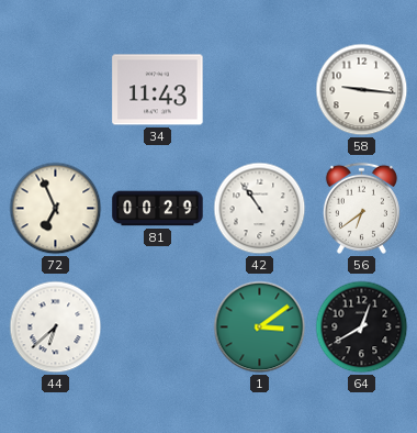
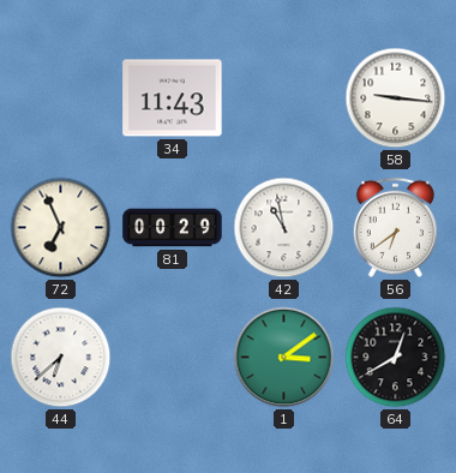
42: 10:54 -> 10:58 (284, 228)
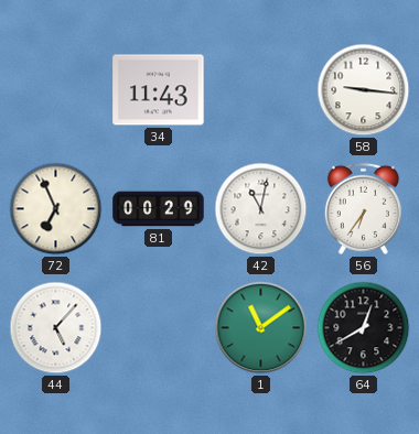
42: 10:58 -> 11:02 (261, 209)
56: 6:39 -> 6:36 (363, 208)
44: 6:38 -> 5:07 (56, 328)
1: 3:09 -> 11:09 (261, 328)
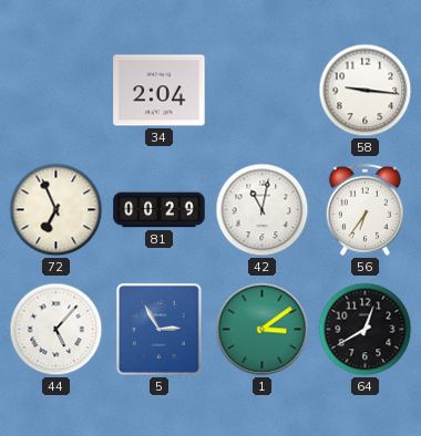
34: 11:43 -> 2:04 (160, 91)
5: none -> 2:55 (160, 330)
1: 11:09 -> 3:09 (263, 330)
